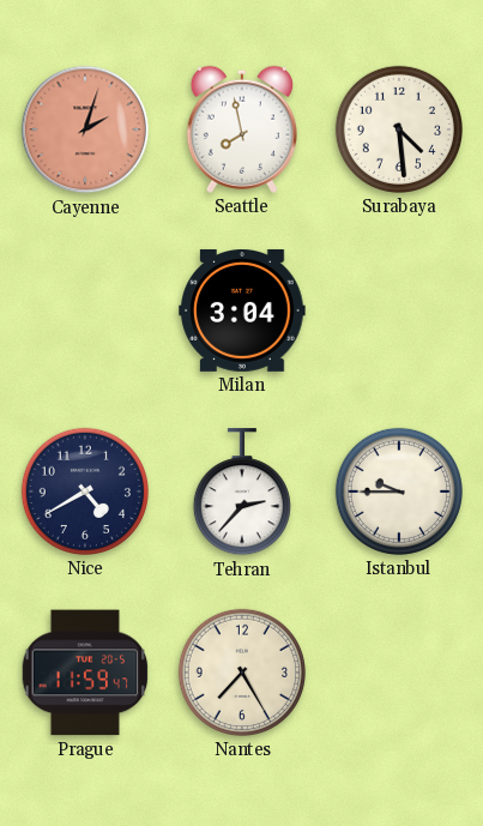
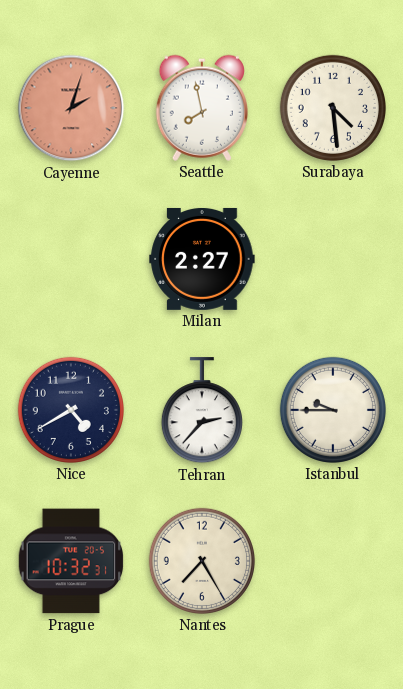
Milan: 3:04 -> 2:27 (202, 259)
Prague: 11:59 -> 10:32 (71, 561)
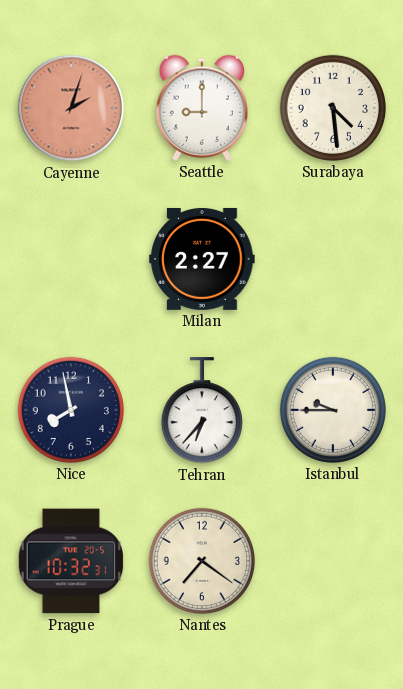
Seattle: 7:58 -> 9:00 (202, 108)
Nice: 4:40 -> 7:58 (71, 410)
Tehran: 2:37 -> 6:37 (202, 411)
Nantes: 7:25 -> 7:21 (202, 561)
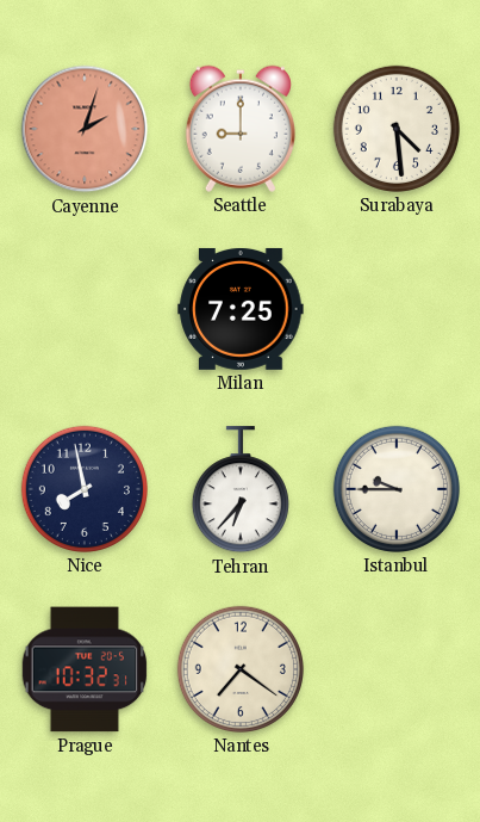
Milan: 2:27 -> 7:25 (241, 309)
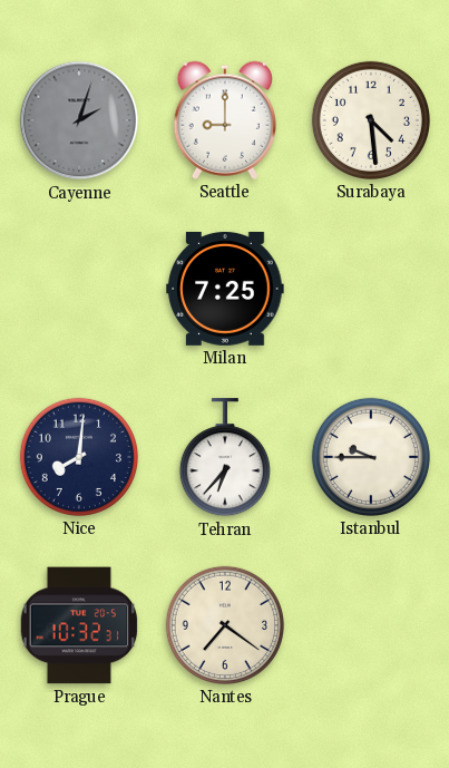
Cayenne dial: salmon -> grey (79, 120)
Nice: 7:58 -> 8:01 (79, 457)
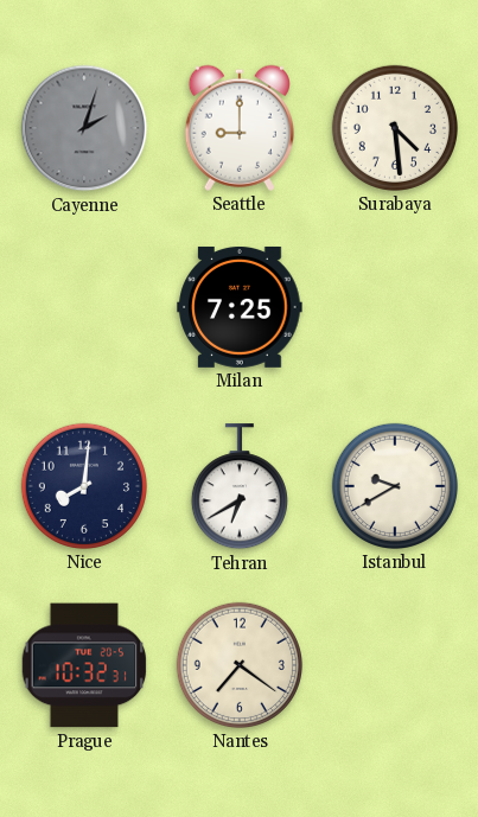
Tehran: 6:37 -> 6:40 (240, 487)
Istanbul: 9:45 -> 9:40 (395, 486)
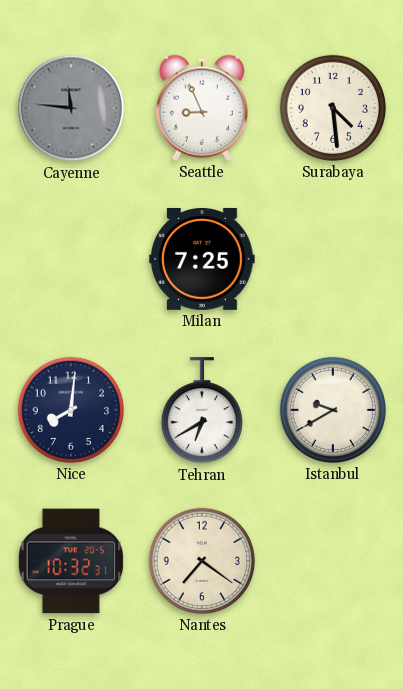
Cayenne: 2:03 -> 11:46 (71, 108)
Seattle: 9:00 -> 8:56 (202, 108)
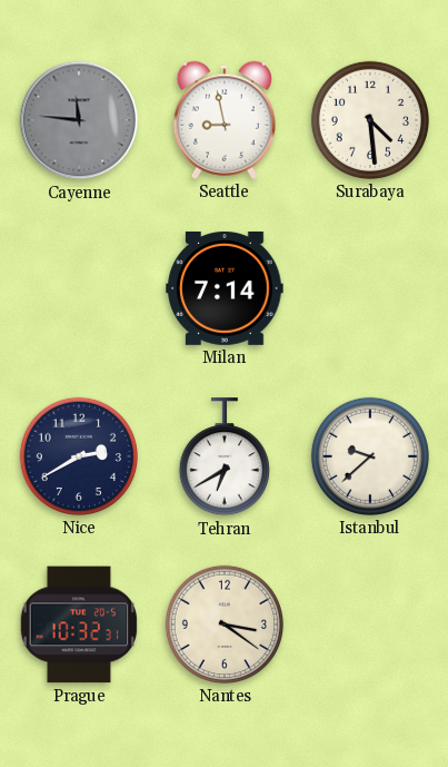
Seattle: 8:56 -> 8:58 (225, 120)
Milan: 7:25 -> 7:14 (225, 288)
Nice: 8:01 -> 2:40 (79, 456)
Istanbul: 9:40 -> 9:38 (370, 456)
Nantes: 7:21 -> 3:21 (225, 625)
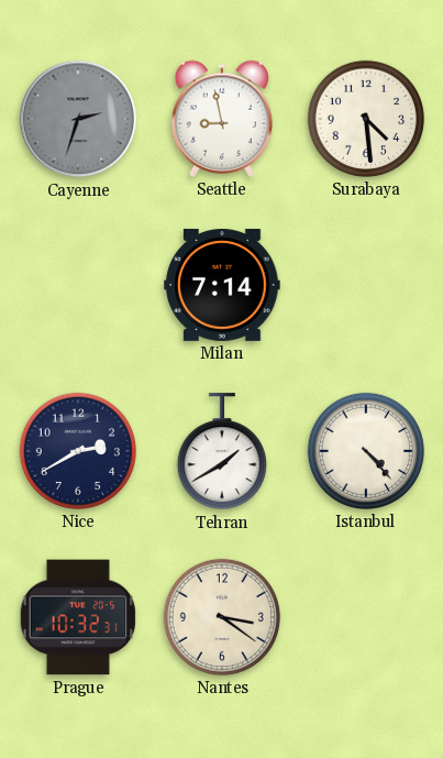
Cayenne: 11:46 -> 2:33 (78, 119)
Tehran: 6:40 -> 1:40 (222, 452)
Istanbul: 9:38 -> 4:23 (366, 451)
